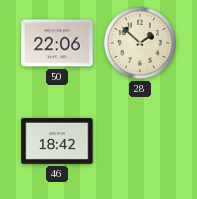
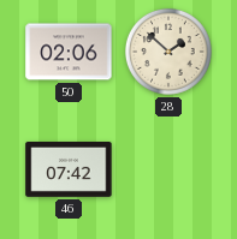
50: 22:06 -> 02:06 (69, 52)
46: 18:42 -> 07:42 (69, 169)
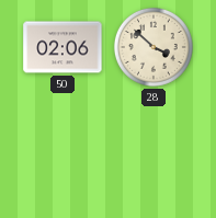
28: 1:52 -> 3:52 (154, 47)
46: 07:42 -> none (69, 169)
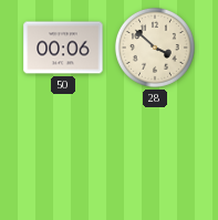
50: 02:06 -> 00:06 (63, 48)
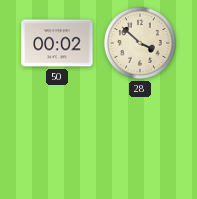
50: 00:06 -> 00:02 (57, 43)
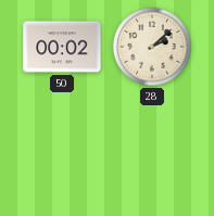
28: 3:52 -> 2:08 (152, 47)
